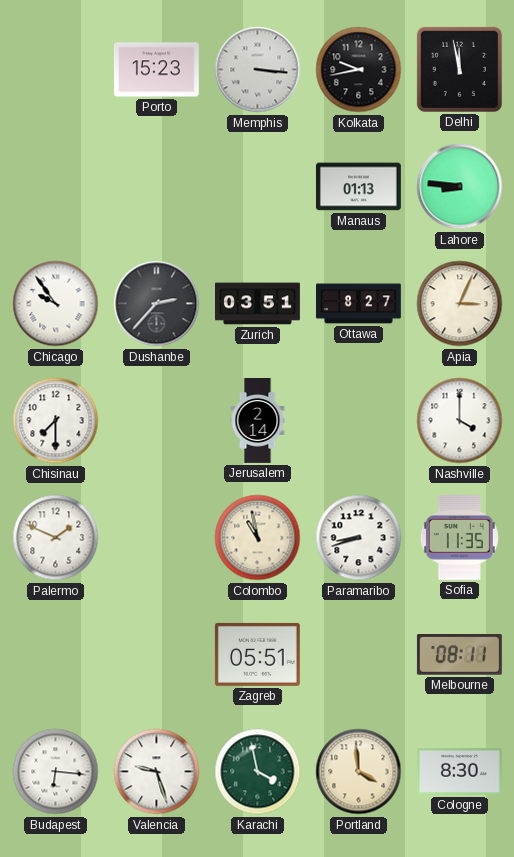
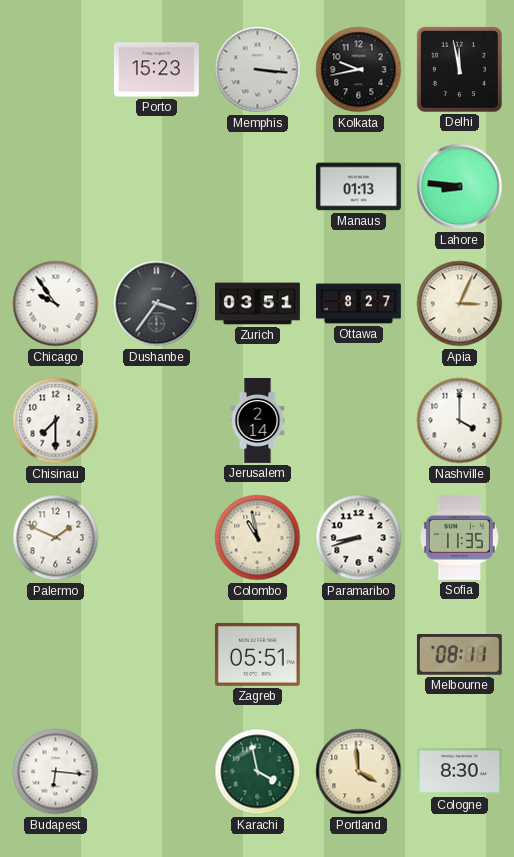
Dushanbe: 2:37 -> 3:36 (157, 304)
Valencia: 9:27 -> none (157, 772)
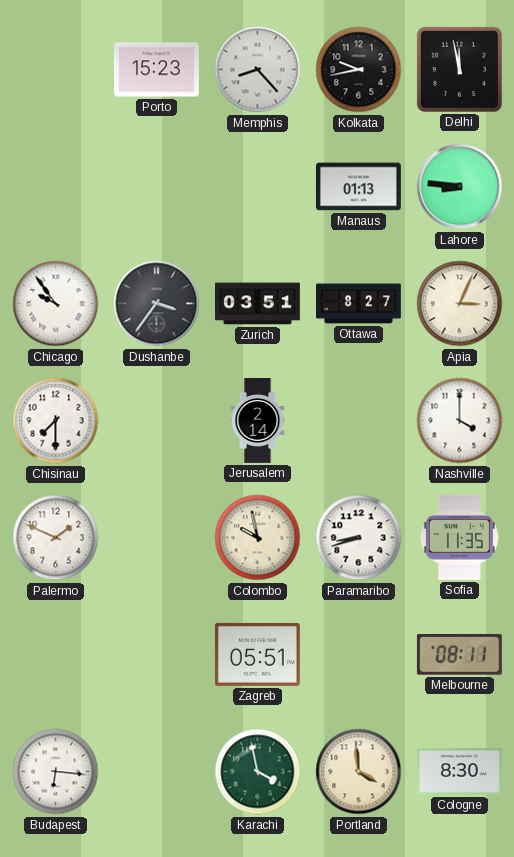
Memphis: 3:16 -> 8:23 (258, 70)
Colombo: 10:58 -> 9:58 (258, 538)
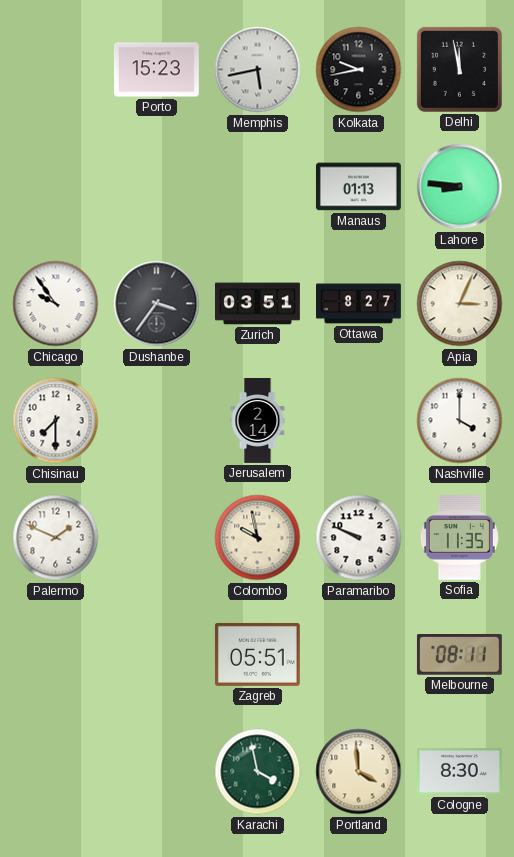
Memphis: 8:23 -> 5:43 (258, 70)
Paramaribo: 8:42 -> 9:49 (359, 538)
Budapest: 6:16 -> none (56, 772)
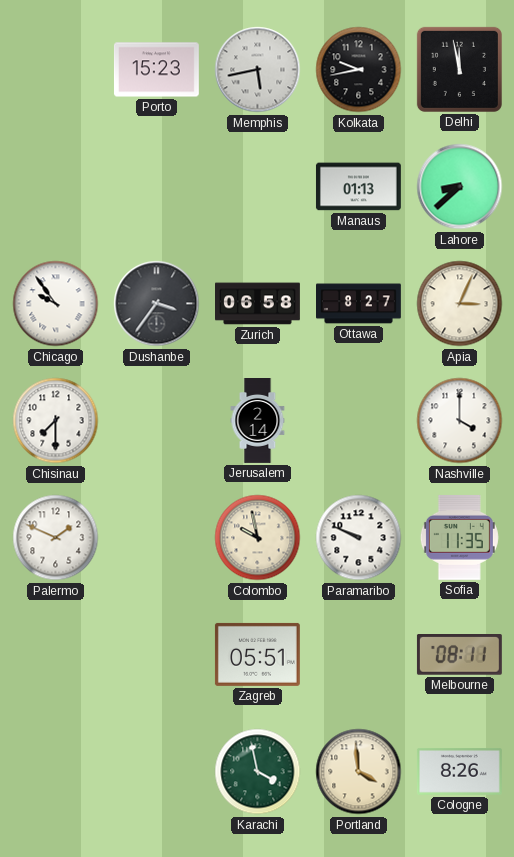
Lahore: 8:46 -> 8:38 (460, 187)
Zurich: 03:51 -> 06:58 (258, 304)
Cologne: 8:30 -> 8:26 (459, 772)
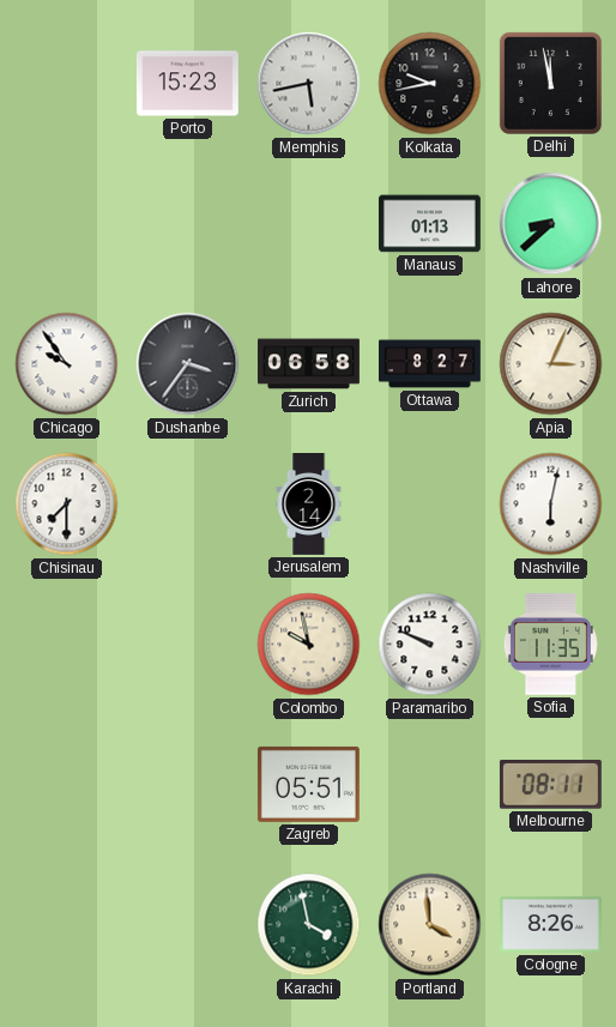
Nashville: 4:00 -> 6:02 (551, 505)
Palermo: 1:49 -> none (56, 538)
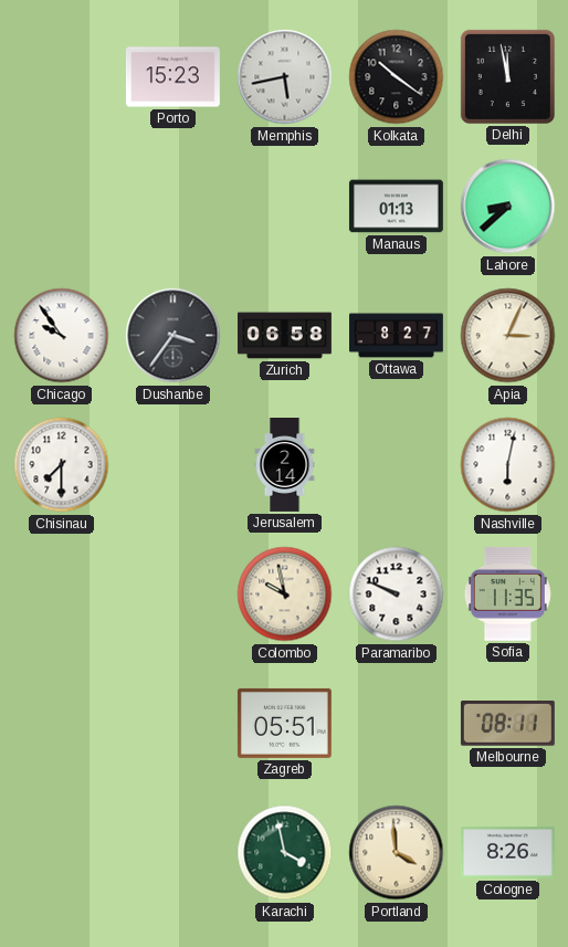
Kolkata: 9:43 -> 10:21 (397, 77)
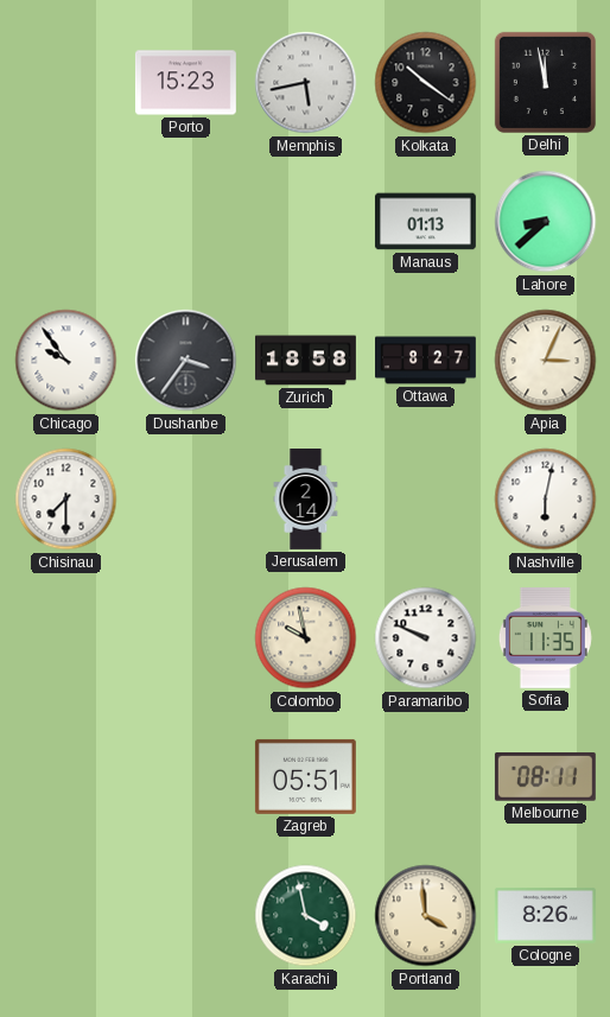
Zurich: 06:58 -> 18:58 (306, 361)
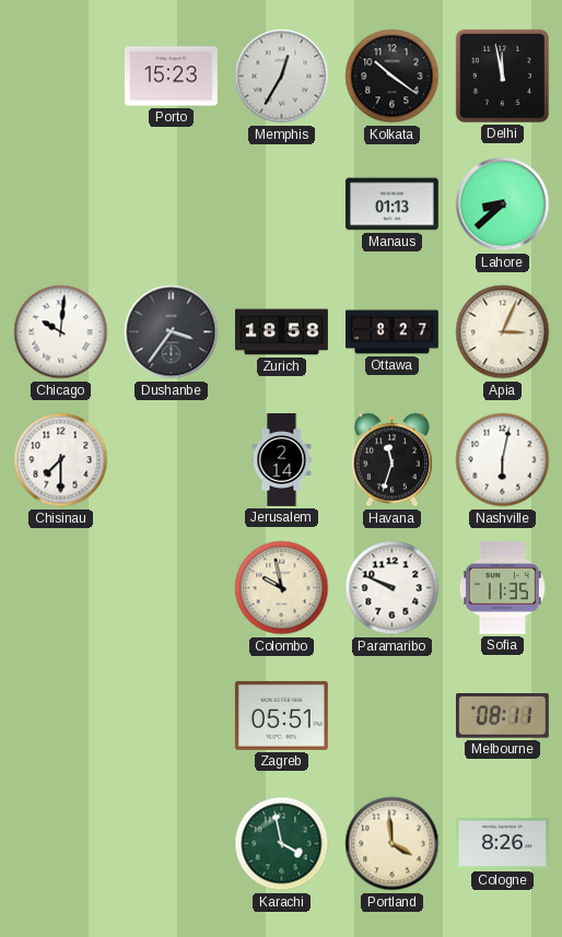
Memphis: 5:43 -> 12:35 (282, 77)
Chicago: 9:54 -> 10:01 (61, 332)
Havana: none -> 11:33 (391, 460)
